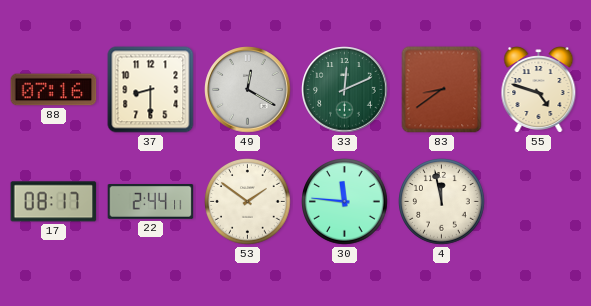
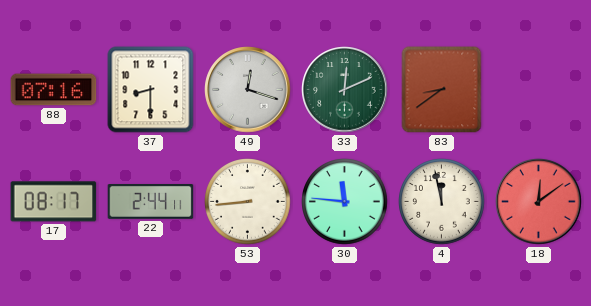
49: 12:20 -> 12:18 (248, 90)
55: 4:48 -> none (539, 90)
53: 1:51 -> 8:44 (248, 202)
18: none -> 12:09 (539, 202)
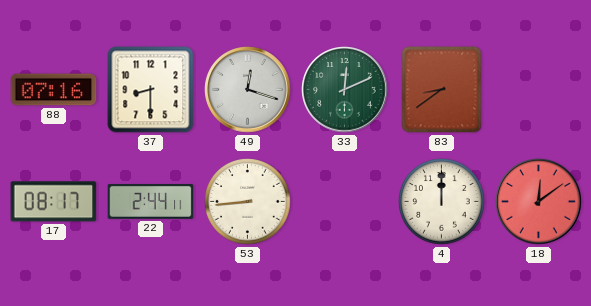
30: 11:46 -> none (345, 202)
4: 11:58 -> 12:00 (442, 202)
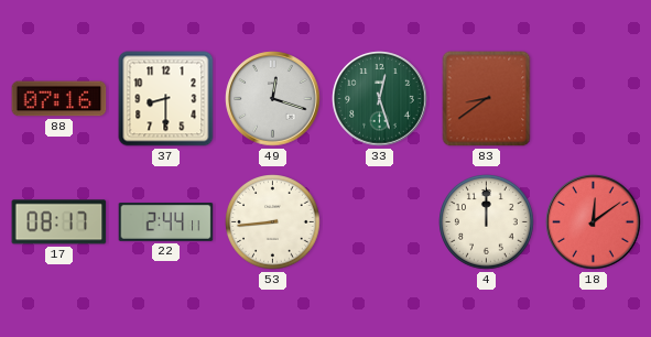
33: 12:11 -> 12:27 (380, 99)
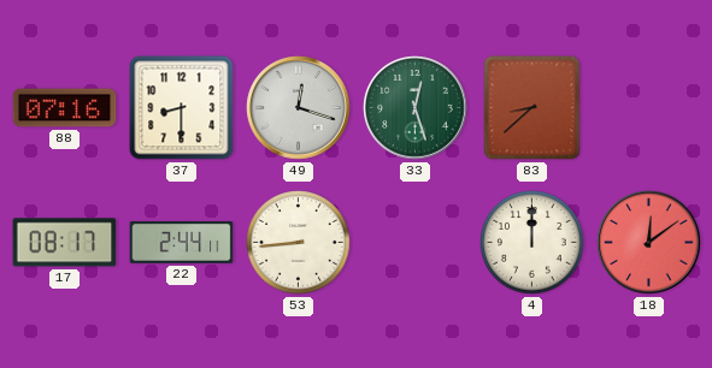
83: 8:39 -> 8:38 (532, 108)
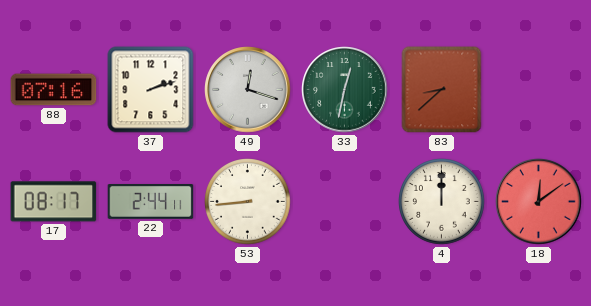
37: 8:30 -> 2:12 (151, 90)
33: 12:27 -> 12:32 (345, 90)
